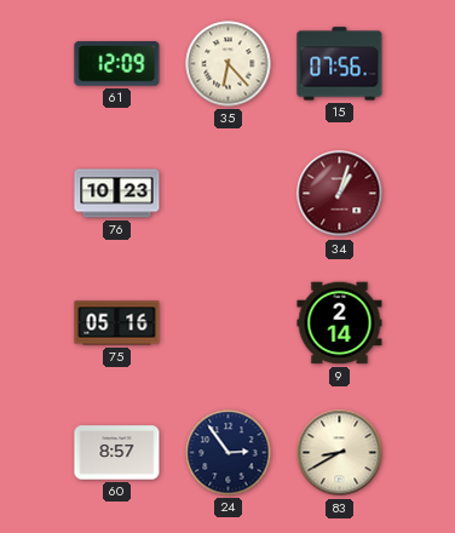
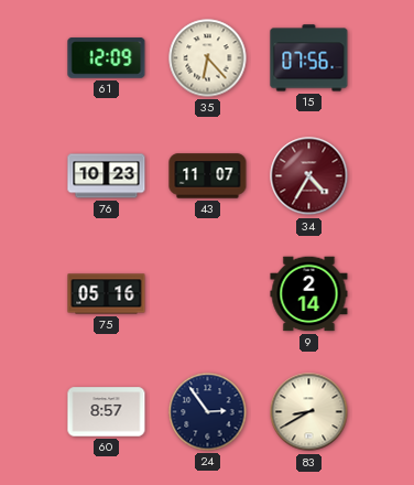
43: none -> 11:07 (208, 176)
34: 1:03 -> 4:35 (309, 176)
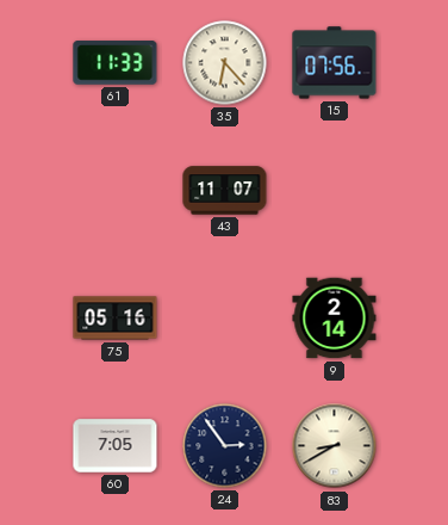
61: 12:09 -> 11:33 (116, 63)
76: 10:23 -> none (107, 176)
34: 4:35 -> none (309, 176)
60: 8:57 -> 7:05 (116, 446)
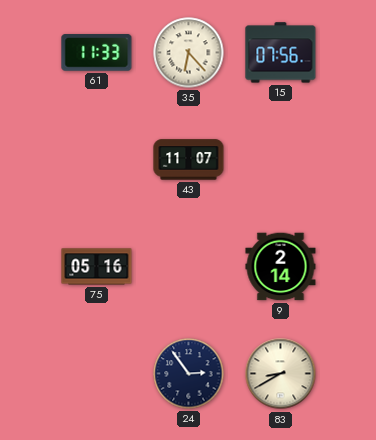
60: 7:05 -> none (116, 446)
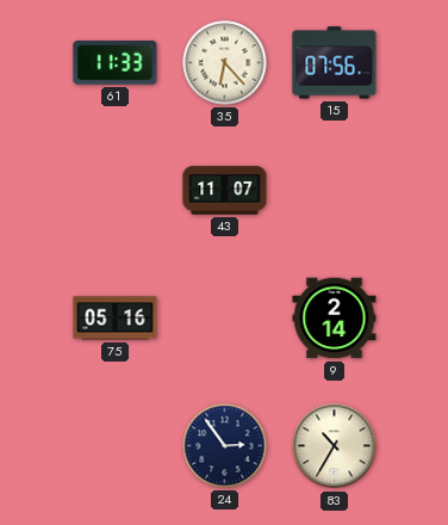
83: 8:40 -> 10:35 (335, 446)
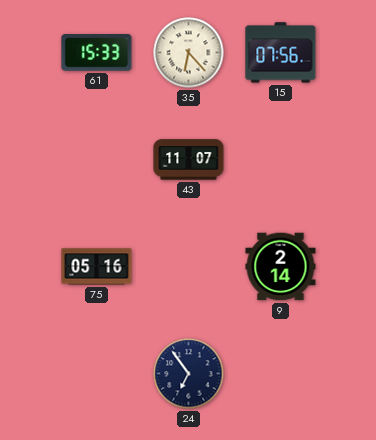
61: 11:33 -> 15:33 (97, 53)
24: 2:54 -> 6:54 (189, 374)
83: 10:35 -> none (335, 446)
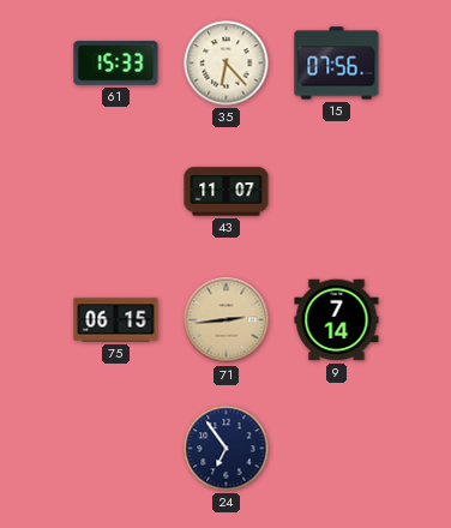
75: 05:16 -> 06:15 (116, 320)
71: none -> 2:44 (227, 320)
9: 2:14 -> 7:14 (337, 320)
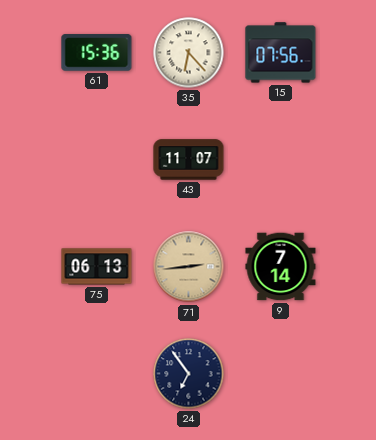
61: 15:33 -> 15:36 (97, 53)
75: 06:15 -> 06:13 (97, 267)
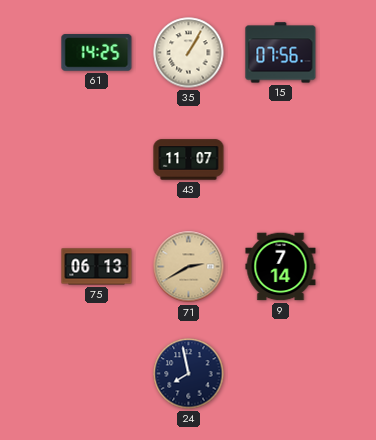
61: 15:36 -> 14:25 (97, 53)
35: 6:23 -> 1:05 (189, 53)
71: 2:44 -> 2:40 (189, 267)
24: 6:54 -> 7:58 (189, 374)
